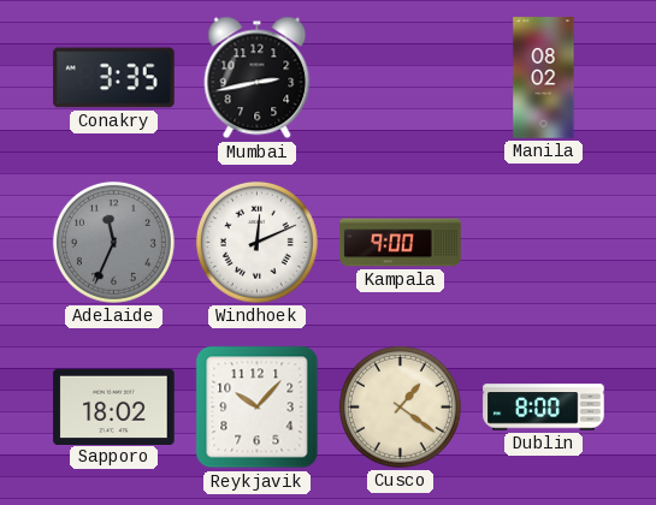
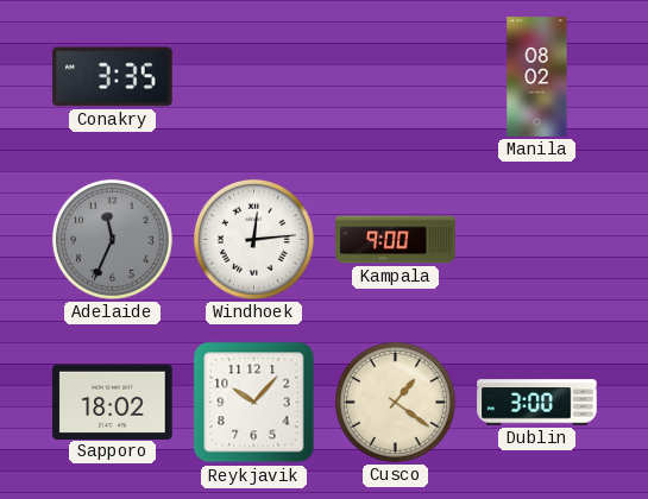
Mumbai: 2:43 -> none (258, 78)
Windhoek: 12:11 -> 12:14 (253, 239)
Dublin: 8:00 -> 3:00 (537, 403)
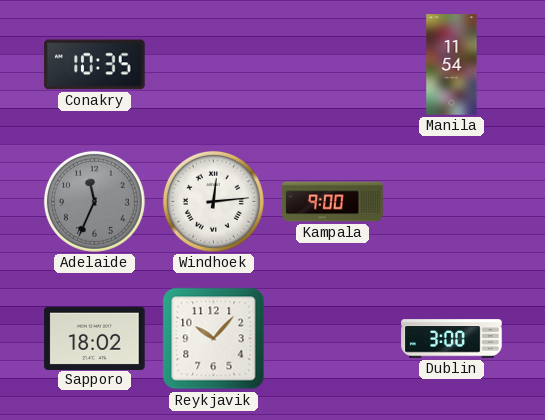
Conakry: 3:35 -> 10:35 (95, 65)
Manila: 08:02 -> 11:54 (452, 65)
Cusco: 1:21 -> none (395, 402)
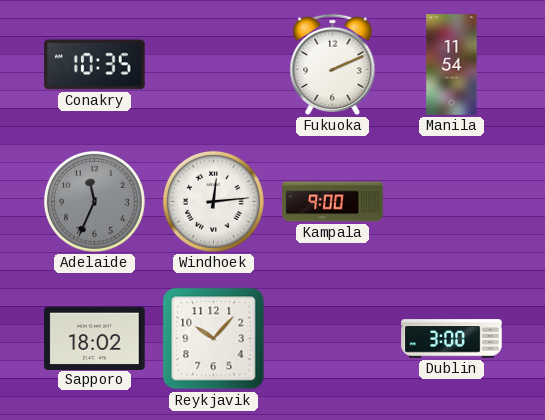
Fukuoka: none -> 2:11 (333, 64)
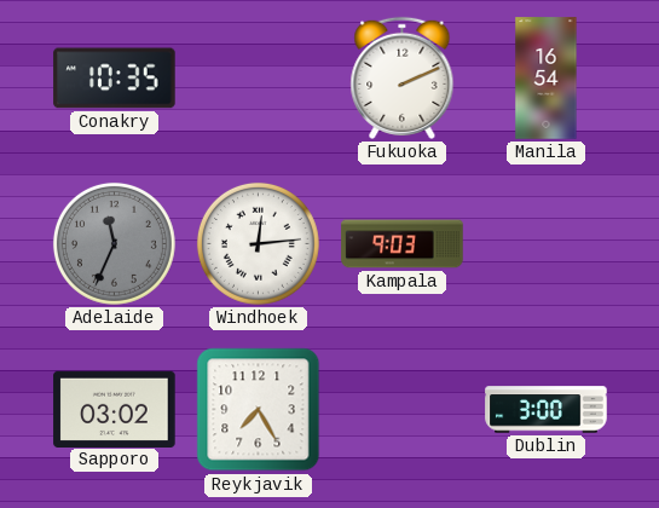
Manila: 11:54 -> 16:54 (547, 79)
Kampala: 9:00 -> 9:03 (403, 244)
Sapporo: 18:02 -> 03:02 (115, 409)
Reykjavik: 10:07 -> 7:25 (259, 410)
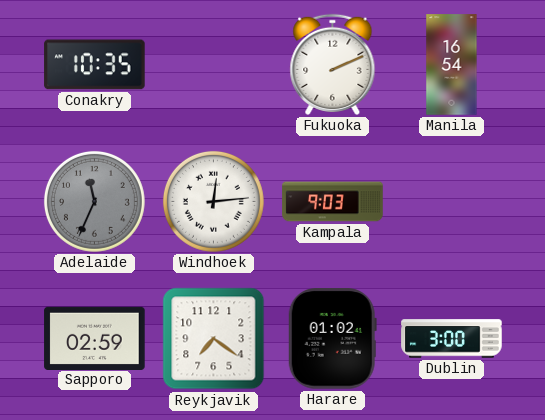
Sapporo: 03:02 -> 02:59 (95, 338)
Reykjavik: 7:25 -> 7:21 (214, 339)
Harare: none -> 01:02 (332, 339)
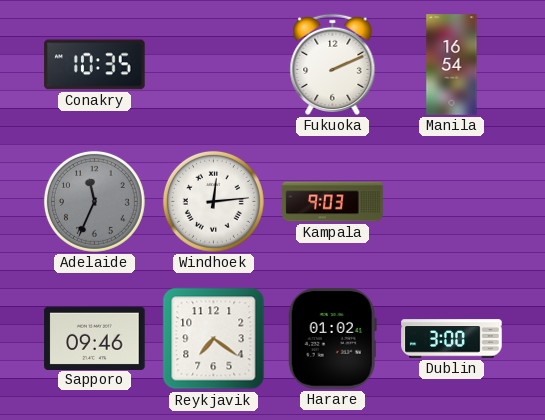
Sapporo: 02:59 -> 09:46 (95, 338)
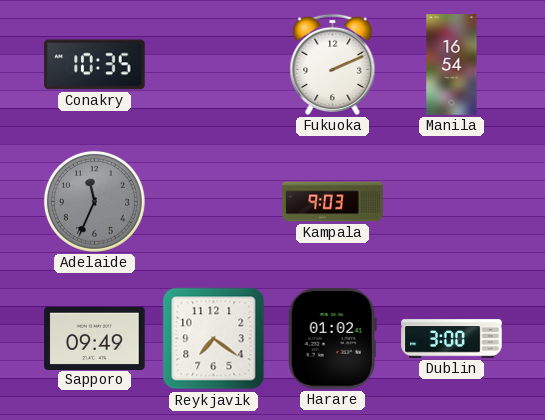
Windhoek: 12:14 -> none (213, 201)
Sapporo: 09:46 -> 09:49 (95, 338)
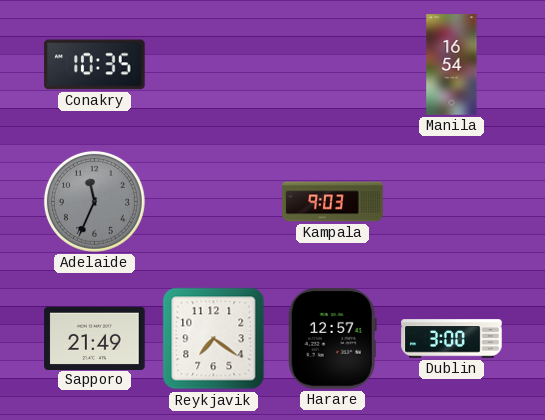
Fukuoka: 2:11 -> none (333, 64)
Sapporo: 09:49 -> 21:49 (95, 338)
Harare: 01:02 -> 12:57 (332, 339)
